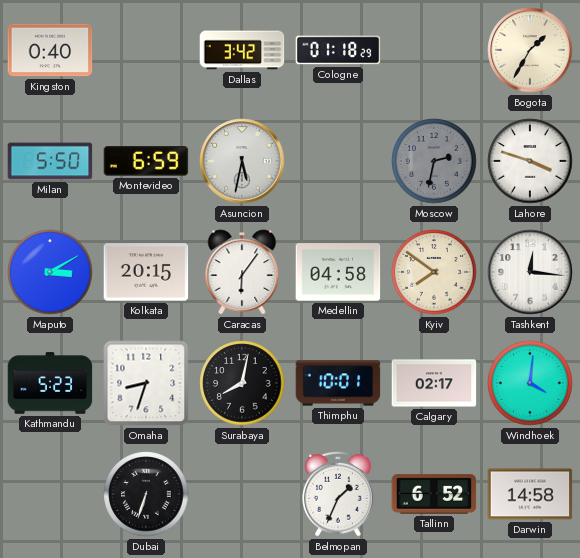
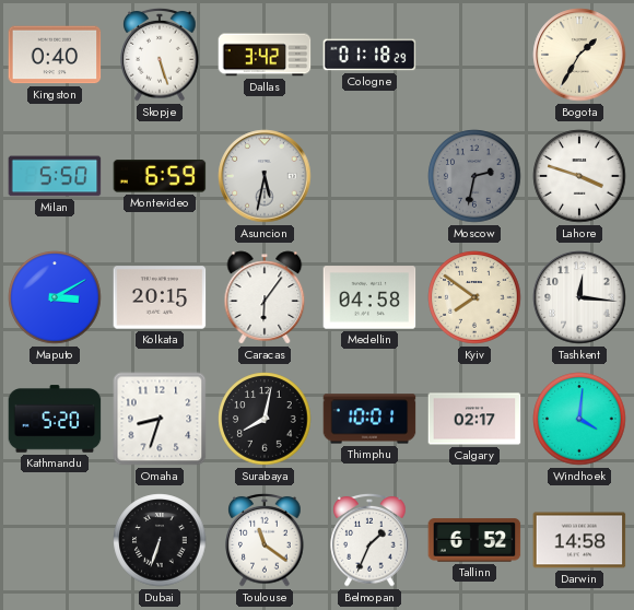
Skopje: none -> 5:27 (160, 55)
Kathmandu: 5:23 -> 5:20 (55, 419)
Toulouse: none -> 11:21 (265, 540)
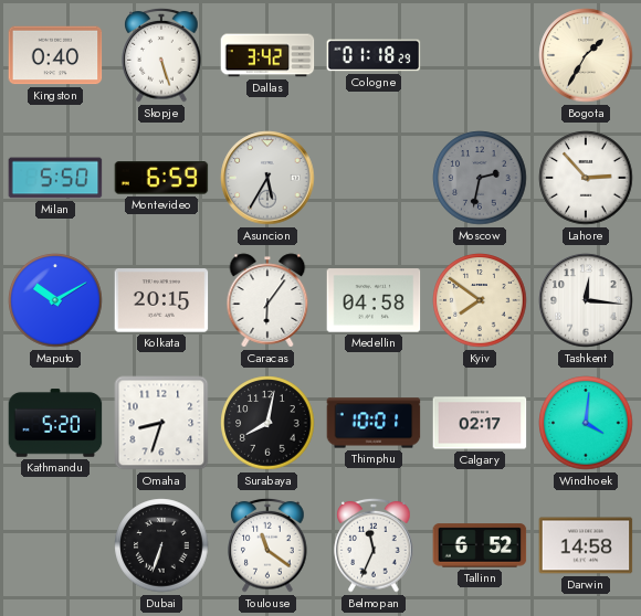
Asuncion: 5:32 -> 5:35 (267, 178)
Lahore: 3:48 -> 2:53 (586, 178)
Maputo: 3:10 -> 10:10 (55, 300)
Belmopan: 1:34 -> 11:34 (374, 545)
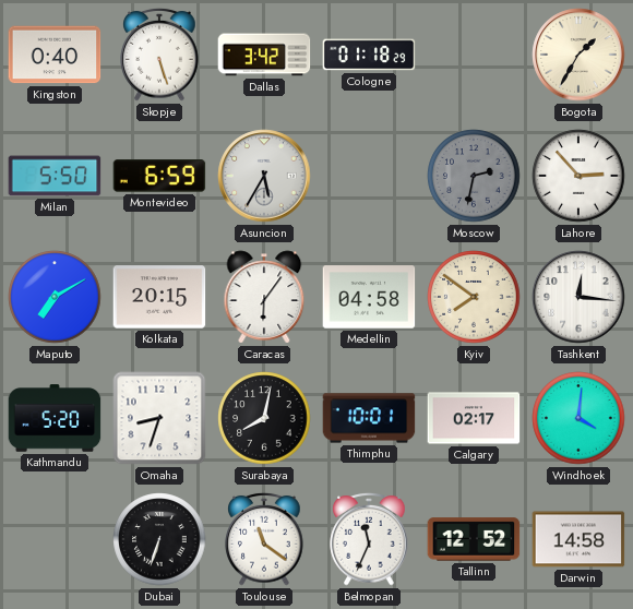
Maputo: 10:10 -> 7:10 (55, 297)
Tallinn: 6:52 -> 12:52 (474, 539)
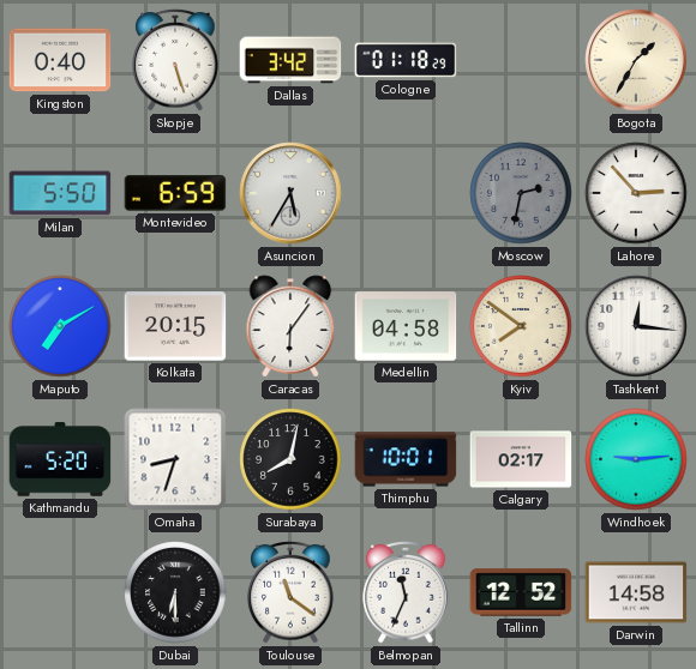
Windhoek: 4:01 -> 9:14 (636, 459)
Dubai: 6:33 -> 6:30 (175, 592)
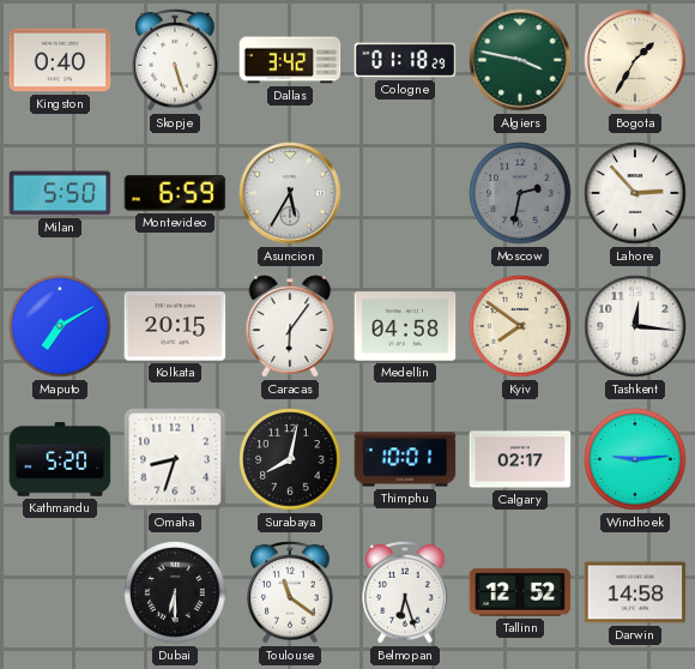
Algiers: none -> 3:47 (520, 60)
Belmopan: 11:34 -> 6:27 (405, 592)
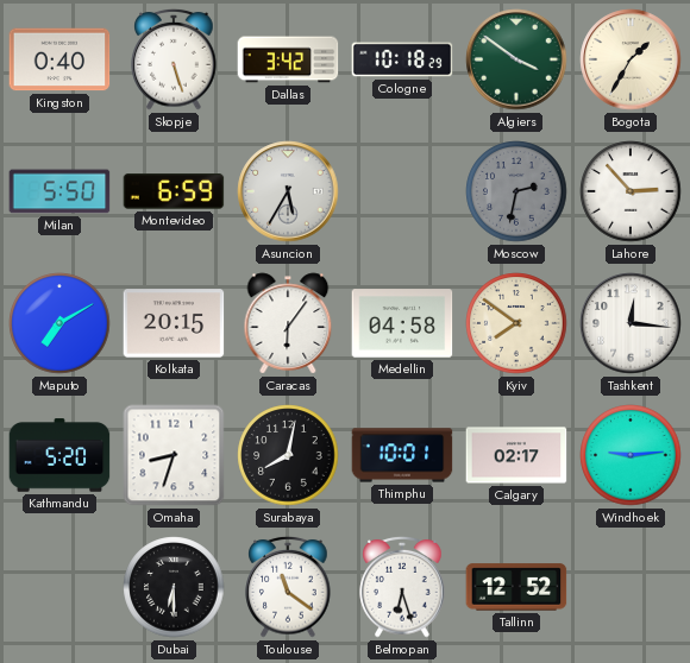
Cologne: 01:18 -> 10:18 (402, 59)
Algiers: 3:47 -> 3:51 (516, 59)
Darwin: 14:58 -> none (635, 592)
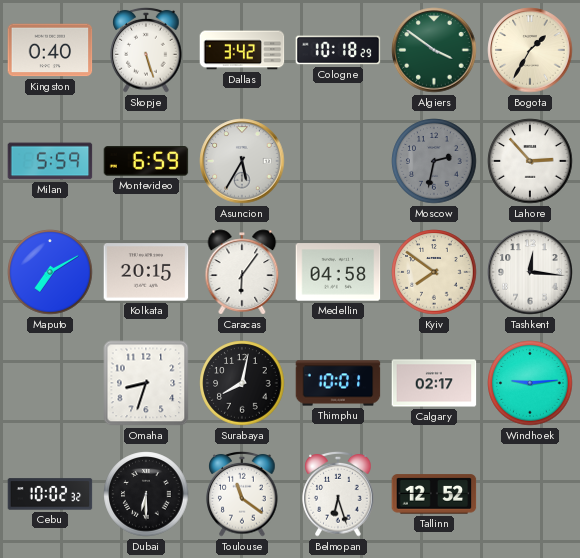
Milan: 5:50 -> 5:59 (50, 161)
Kathmandu: 5:20 -> none (59, 455)
Cebu: none -> 10:02 (50, 494)
